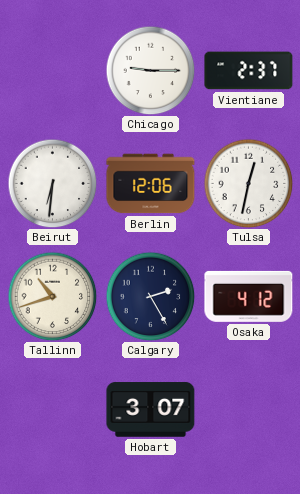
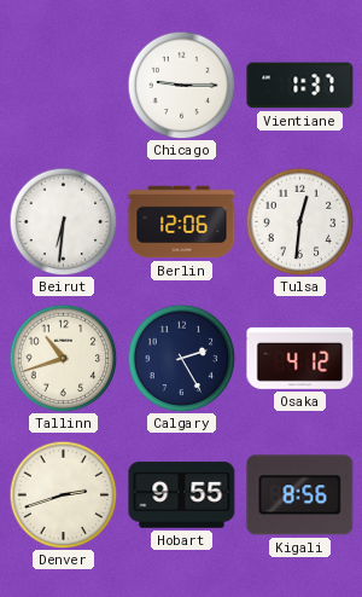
Vientiane: 2:37 -> 1:37 (300, 86)
Tulsa: 12:32 -> 12:31 (299, 221)
Denver: none -> 2:42 (63, 494)
Hobart: 3:07 -> 9:55 (182, 495)
Kigali: none -> 8:56 (300, 495)
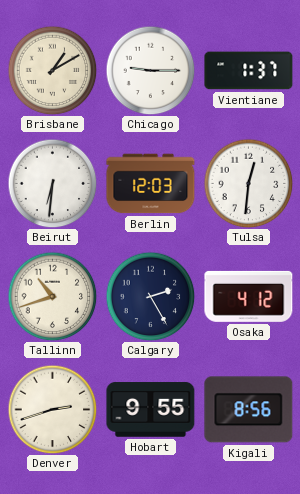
Brisbane: none -> 1:10 (52, 70)
Berlin: 12:06 -> 12:03 (151, 184)
